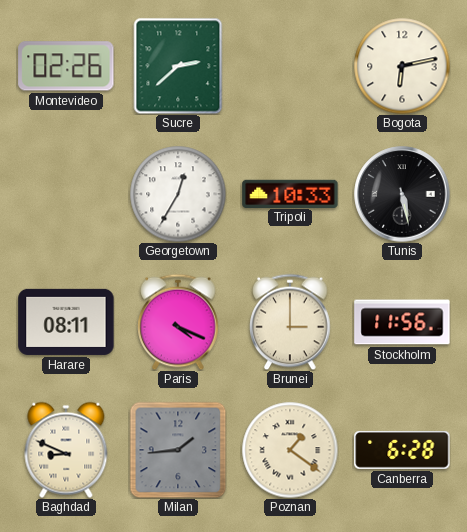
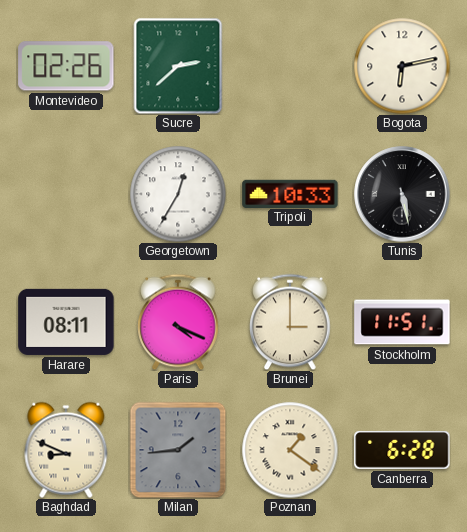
Stockholm: 11:56 -> 11:51 (402, 322)
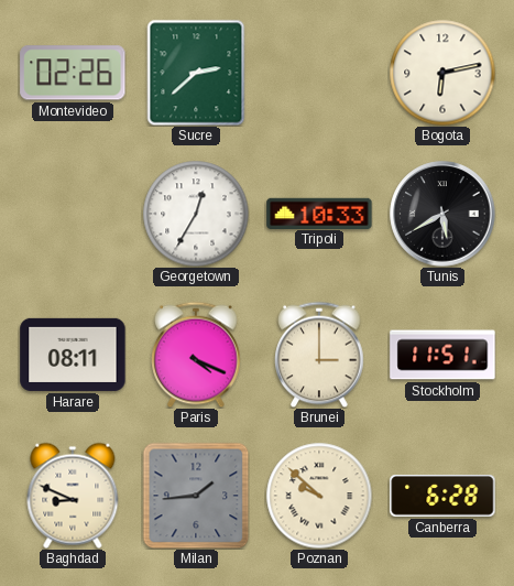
Tunis: 5:28 -> 5:40 (442, 214)
Poznan: 1:21 -> 9:52 (319, 496)
